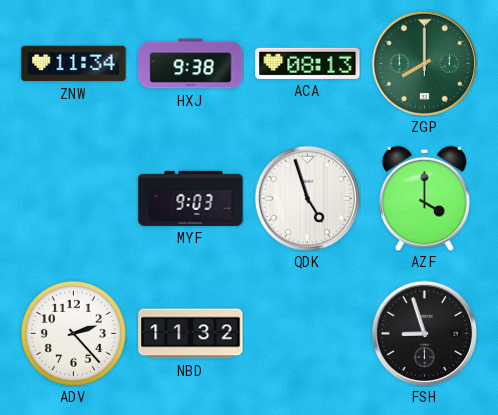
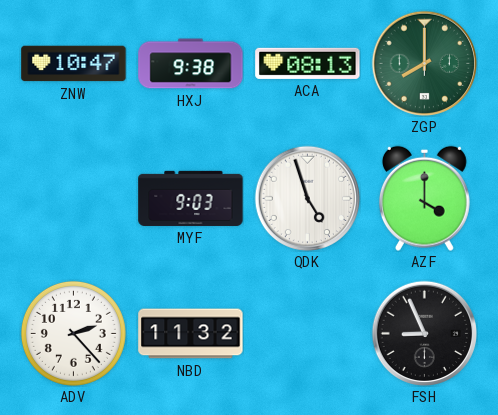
ZNW: 11:34 -> 10:47 (74, 64)
FSH: 8:57 -> 8:56 (424, 333)
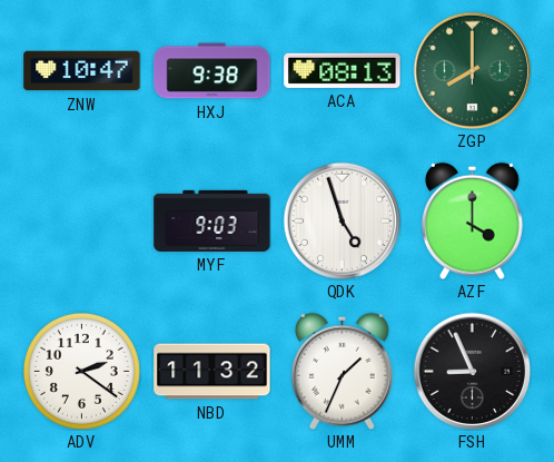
ADV: 2:23 -> 2:21 (81, 371)
UMM: none -> 1:34 (342, 371)
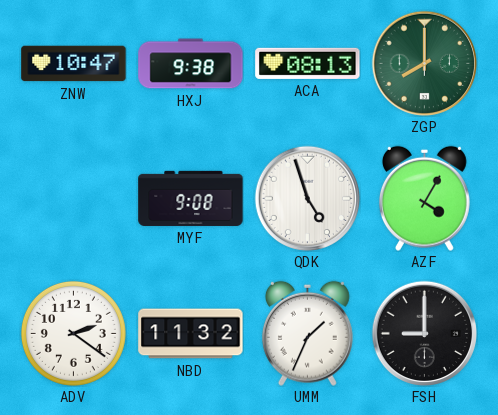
MYF: 9:03 -> 9:08 (191, 198)
AZF: 4:00 -> 4:05 (424, 198)
FSH: 8:56 -> 9:00 (424, 333)
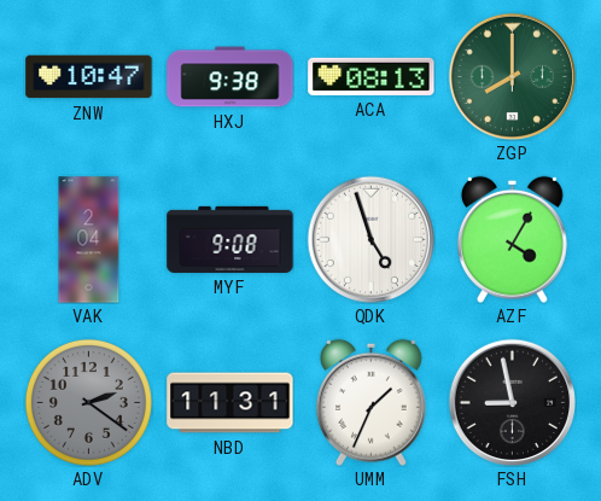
VAK: none -> 2:04 (89, 240)
ADV dial: white -> grey (88, 402)
NBD: 11:32 -> 11:31 (231, 403)
FSH: 9:00 -> 8:58 (512, 402)
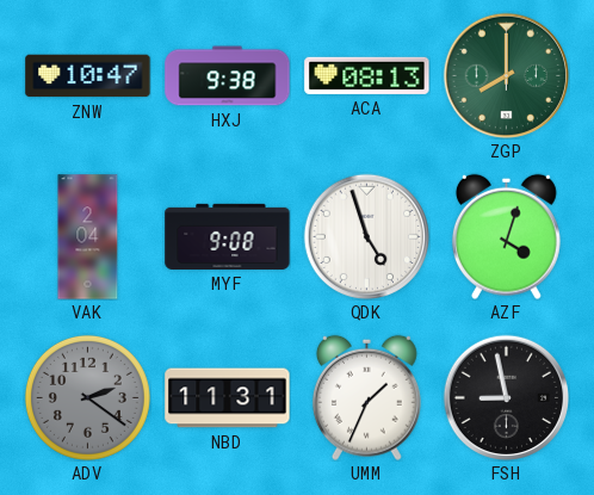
AZF: 4:05 -> 4:03 (506, 236)
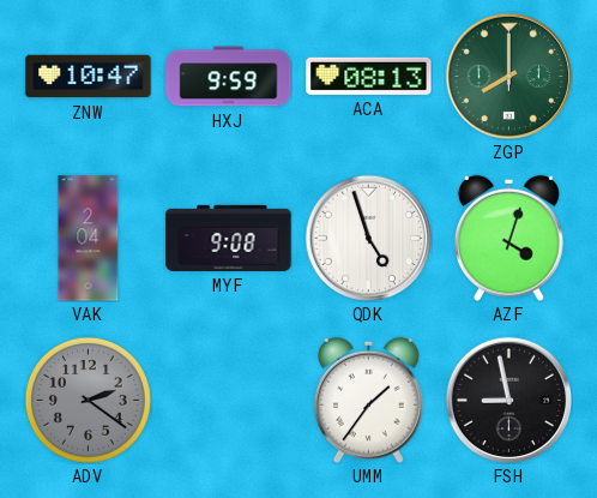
HXJ: 9:38 -> 9:59 (229, 77)
NBD: 11:31 -> none (228, 398)
UMM: 1:34 -> 1:36 (368, 400)
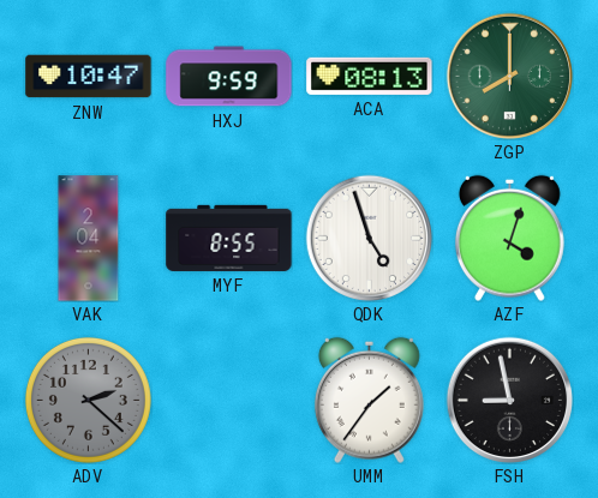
MYF: 9:08 -> 8:55 (229, 238)
ADV: 2:21 -> 2:22 (88, 400)
